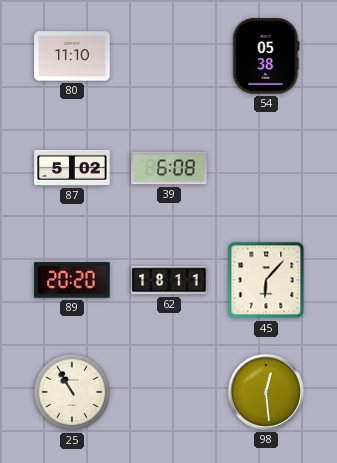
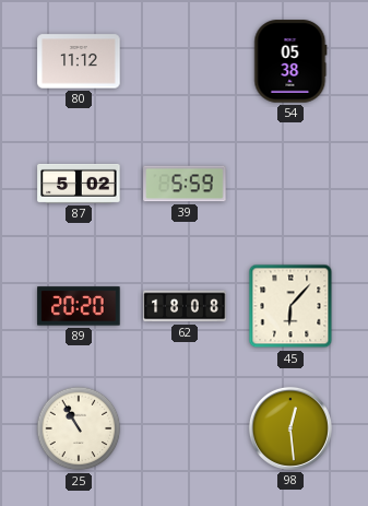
80: 11:10 -> 11:12 (79, 61)
39: 6:08 -> 5:59 (185, 184)
62: 18:11 -> 18:08 (185, 306)
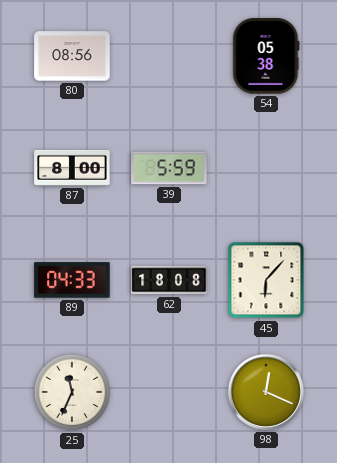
80: 11:12 -> 08:56 (72, 56)
87: 5:02 -> 8:00 (72, 168)
89: 20:20 -> 04:33 (72, 280)
25: 10:55 -> 11:34 (72, 392)
98: 12:29 -> 12:19 (266, 392)
